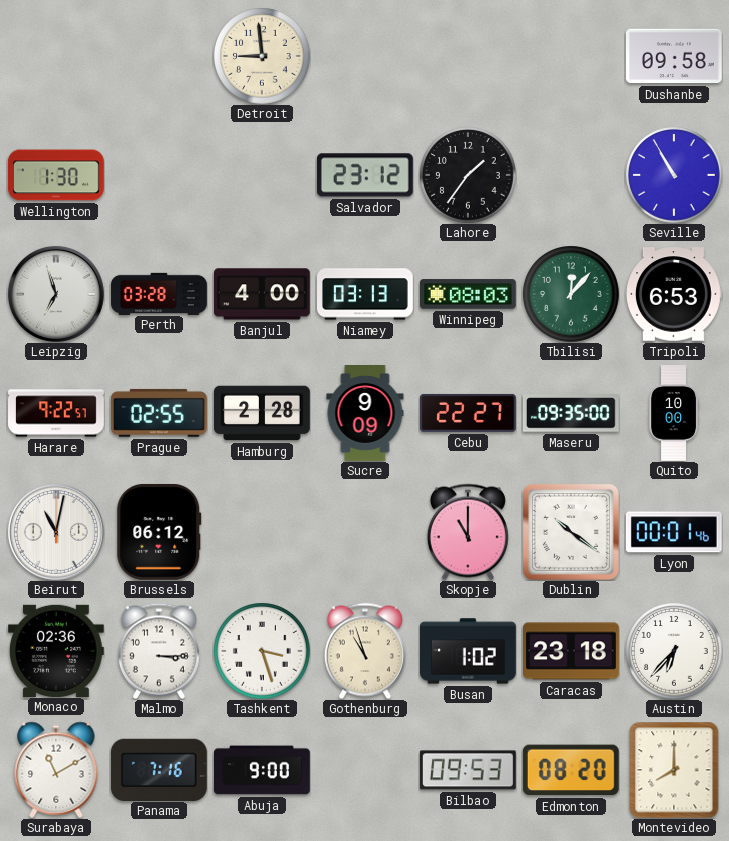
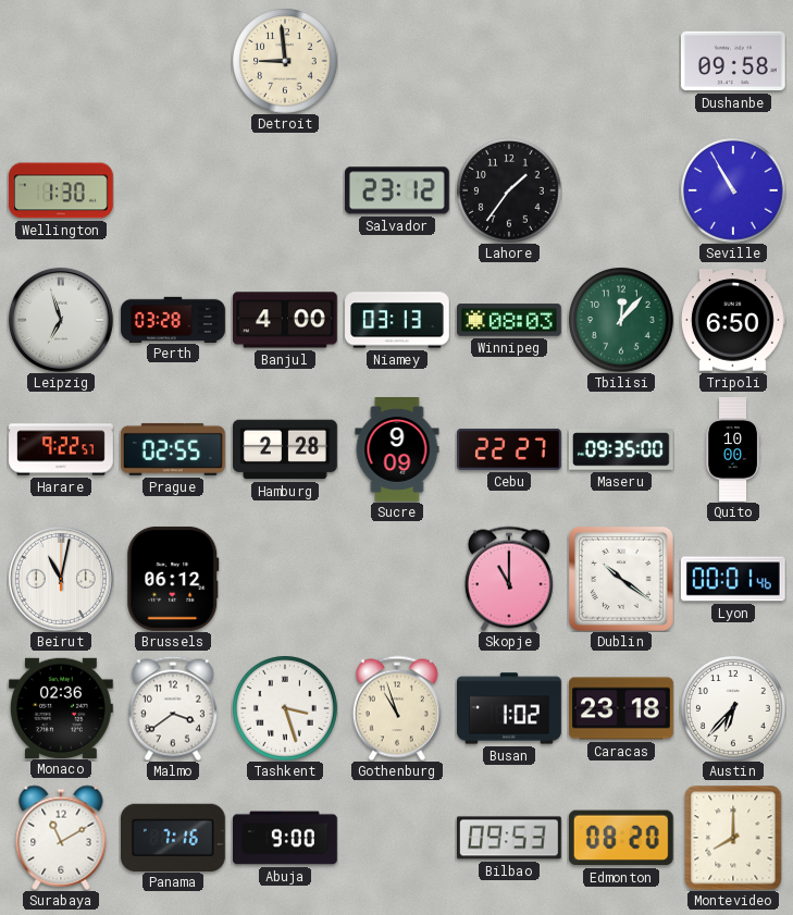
Tripoli: 6:53 -> 6:50 (733, 320)
Malmo: 3:15 -> 3:39 (173, 708)
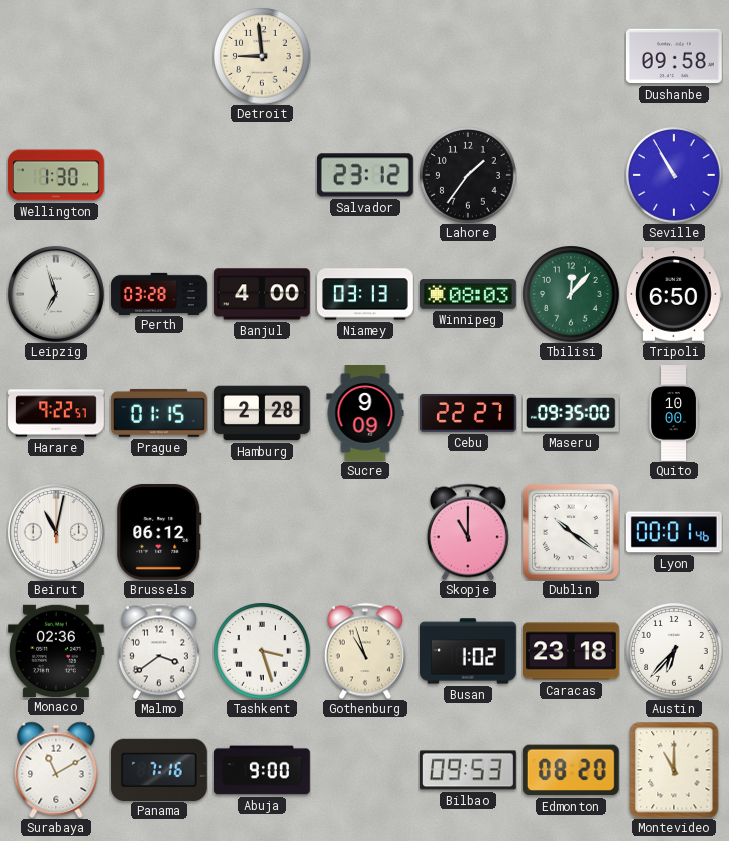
Prague: 02:55 -> 01:15 (159, 413)
Montevideo: 8:00 -> 11:00 (674, 770)
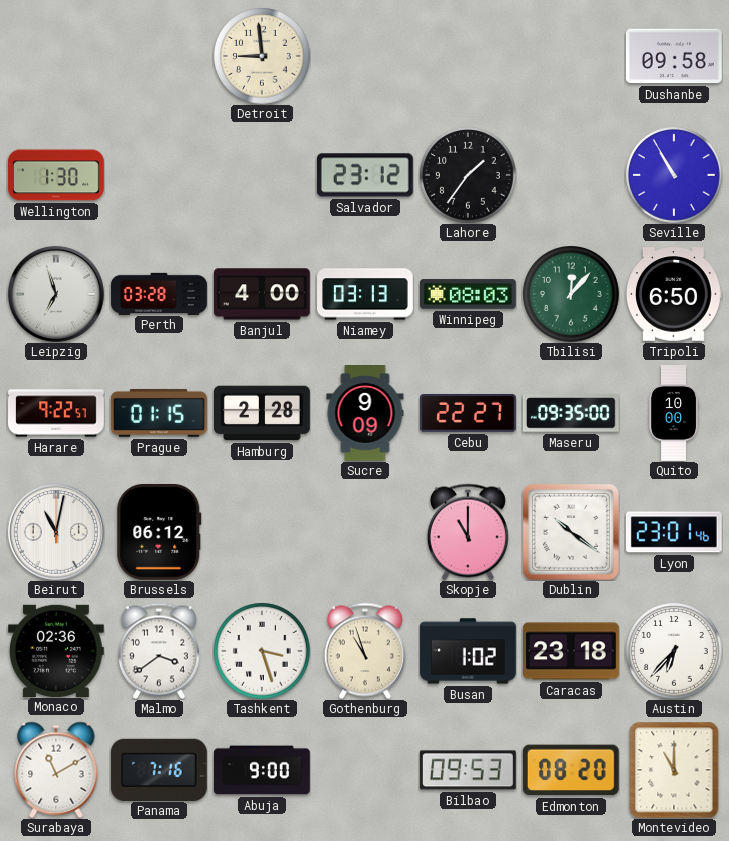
Lyon: 00:01 -> 23:01 (674, 532)
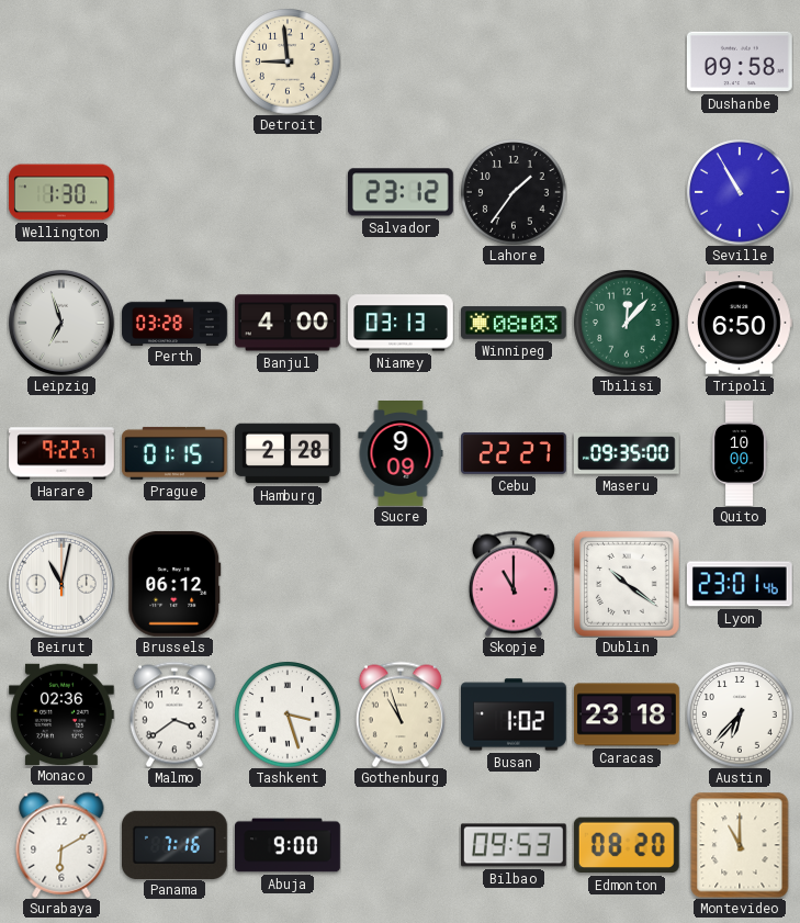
Surabaya: 11:10 -> 6:10 (61, 845)
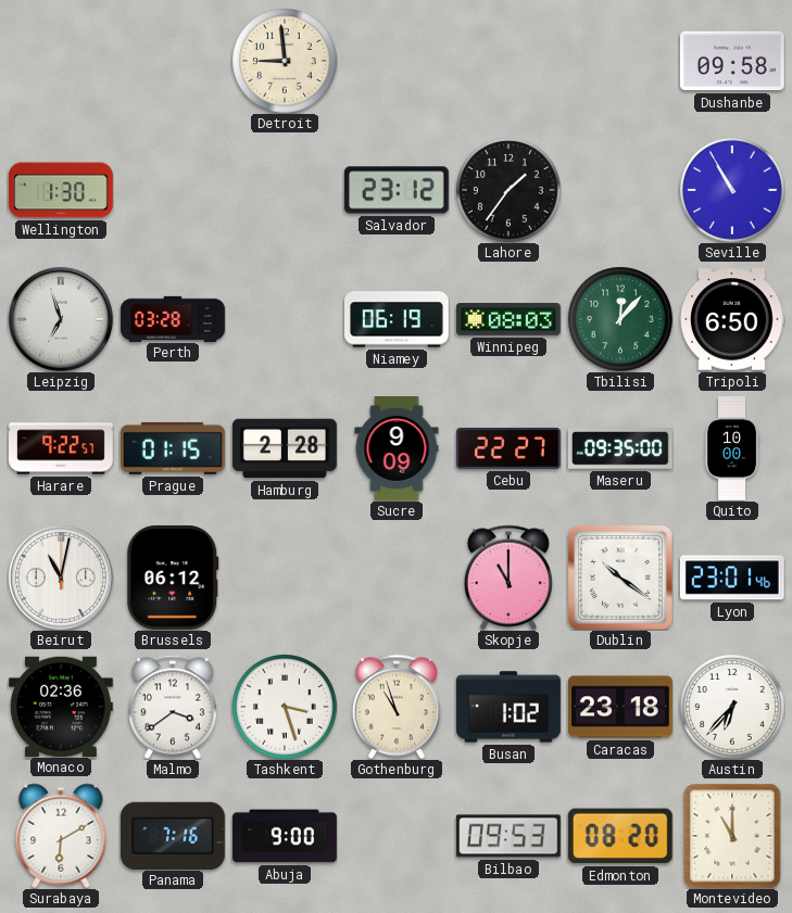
Banjul: 4:00 -> none (289, 323)
Niamey: 03:13 -> 06:19 (398, 319)
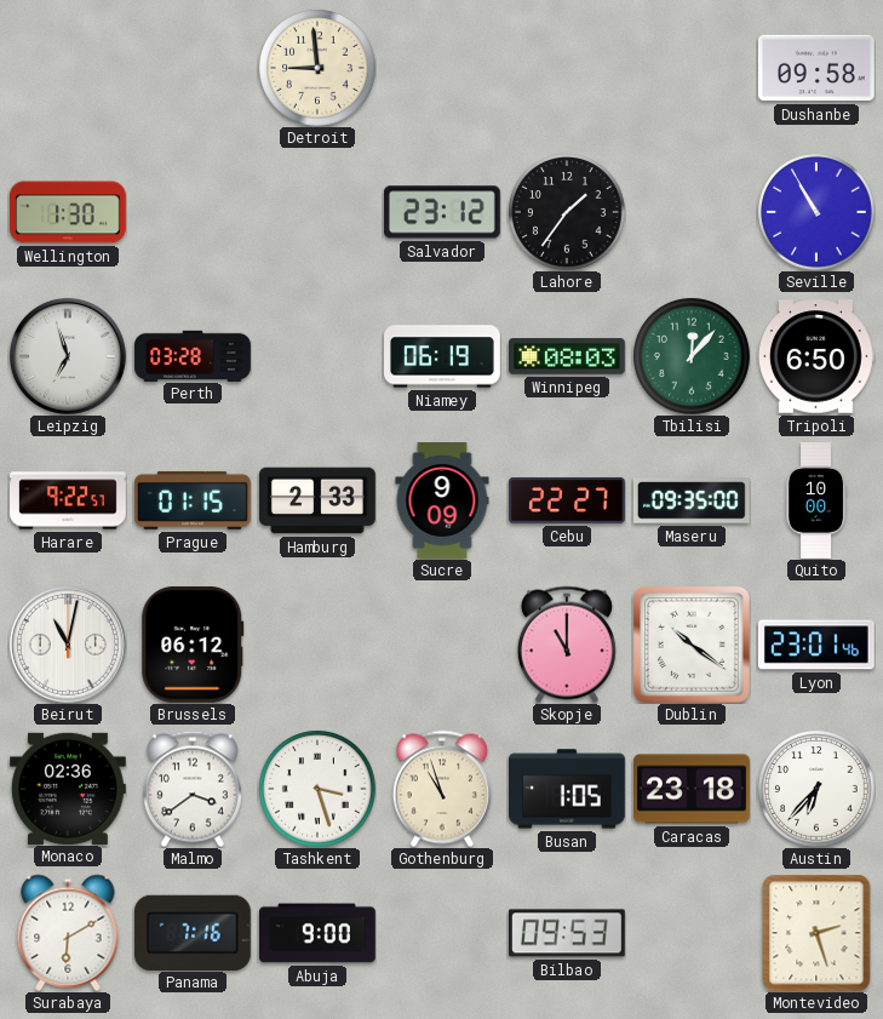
Hamburg: 2:28 -> 2:33 (319, 500)
Busan: 1:02 -> 1:05 (568, 789)
Edmonton: 08:20 -> none (620, 836)
Montevideo: 11:00 -> 2:27 (816, 933)
